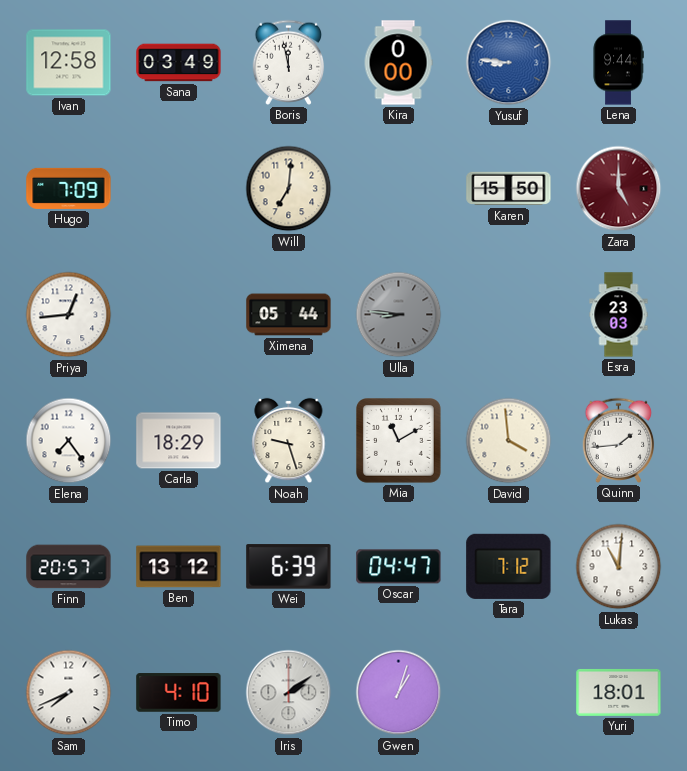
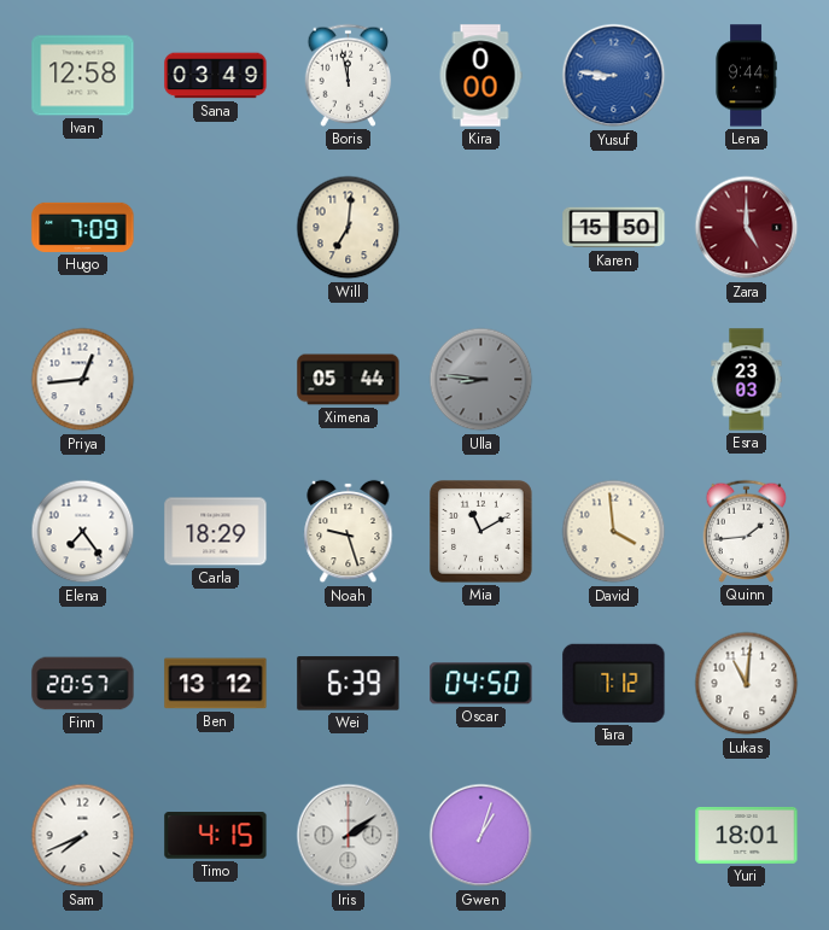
Oscar: 04:47 -> 04:50 (481, 684)
Timo: 4:10 -> 4:15 (216, 836)
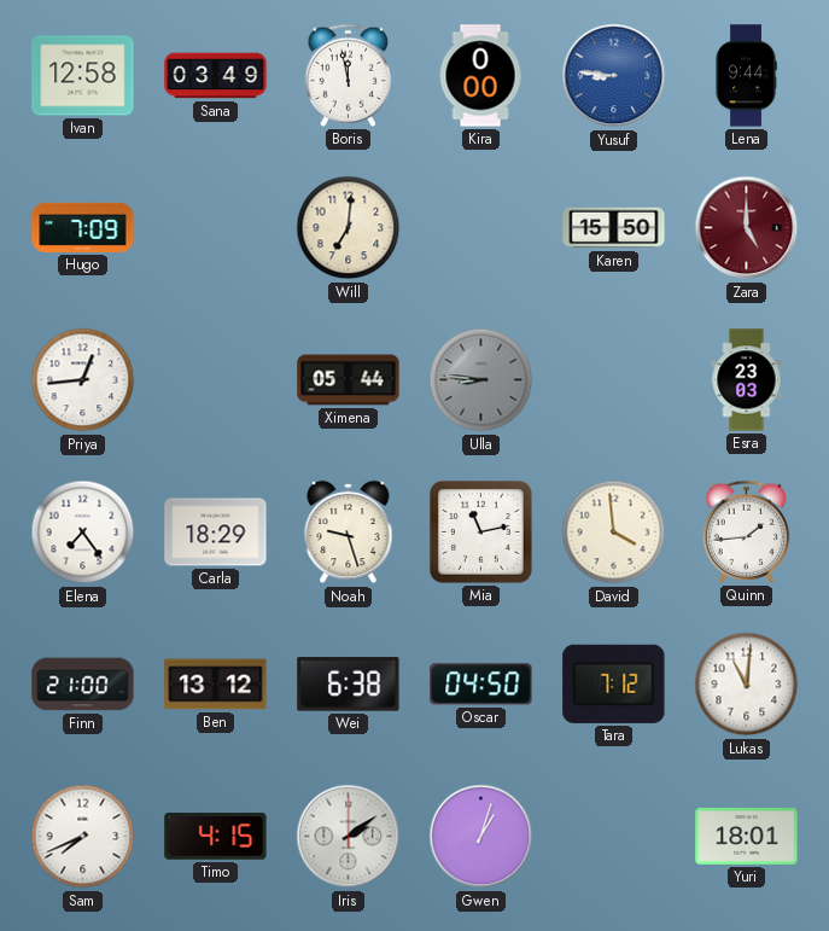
Mia: 11:10 -> 11:13 (481, 533)
Finn: 20:57 -> 21:00 (83, 685)
Wei: 6:39 -> 6:38 (349, 685)
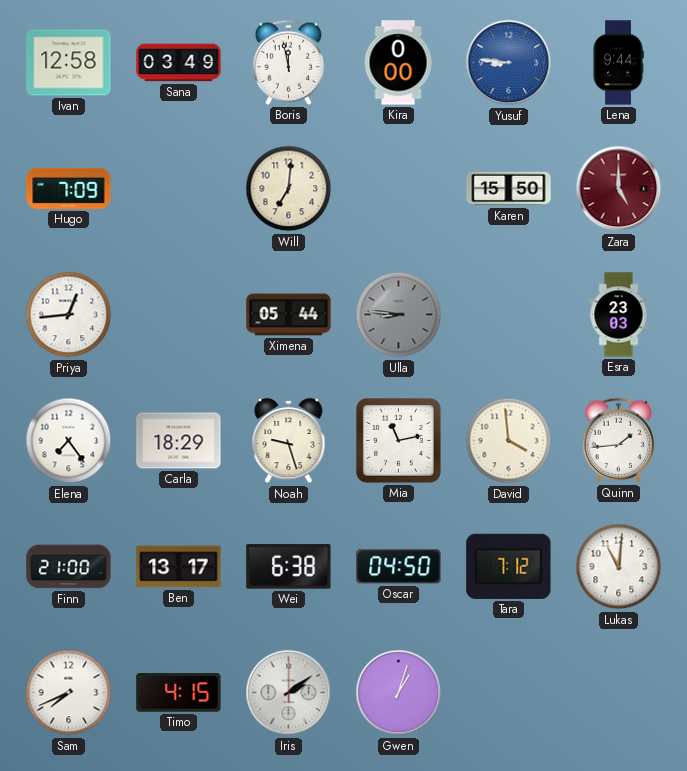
Ben: 13:12 -> 13:17 (179, 567)
Yuri: 18:01 -> none (747, 836)
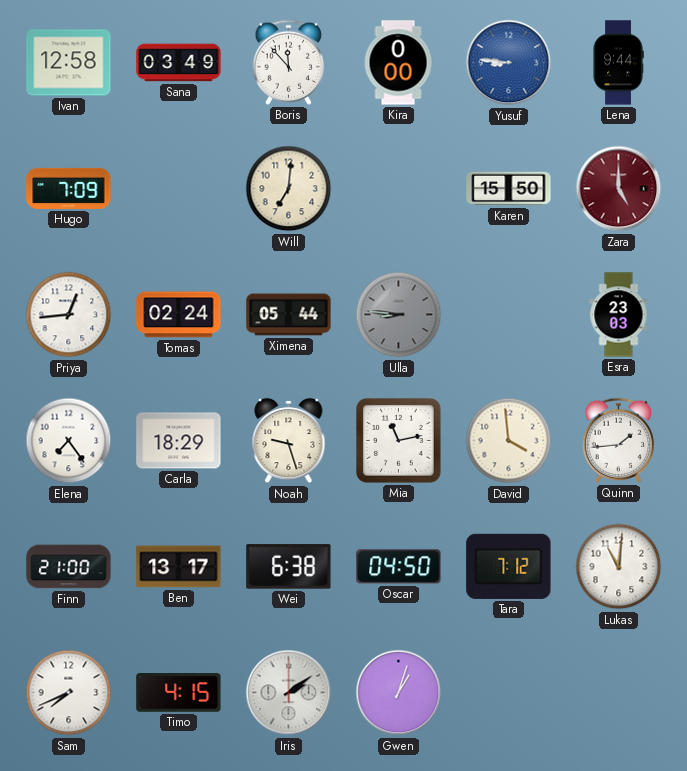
Boris: 11:58 -> 11:53 (289, 62)
Tomas: none -> 02:24 (179, 315)
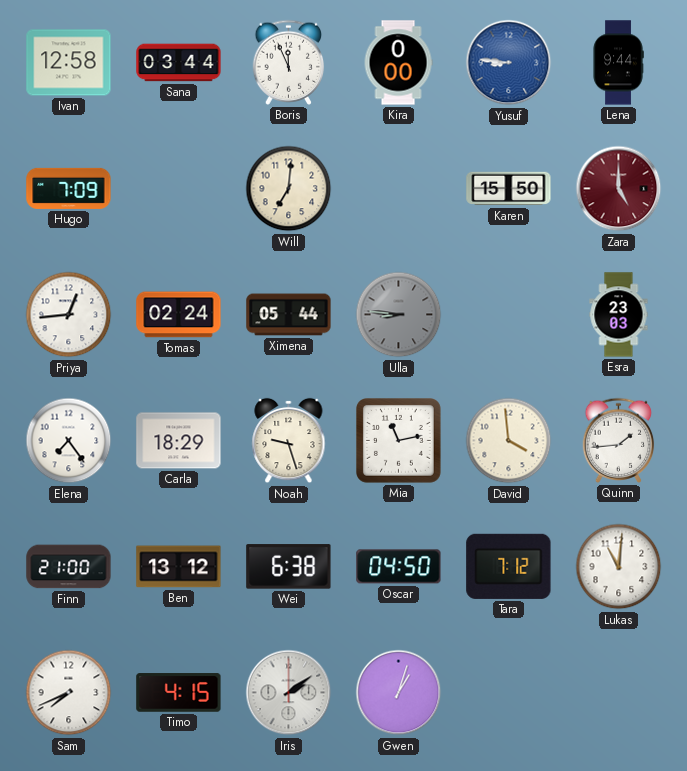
Sana: 03:49 -> 03:44 (179, 63)
Boris: 11:53 -> 11:56 (289, 62)
Ben: 13:17 -> 13:12 (179, 567)
